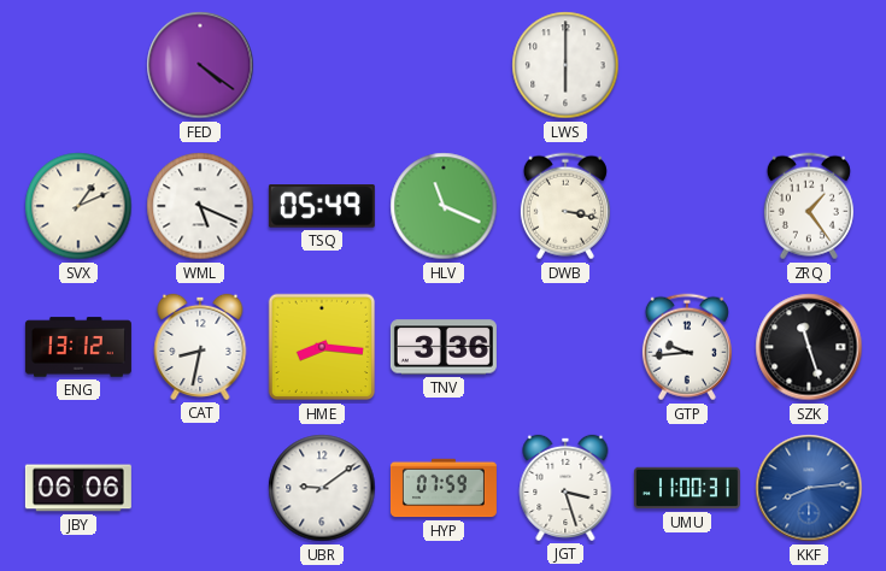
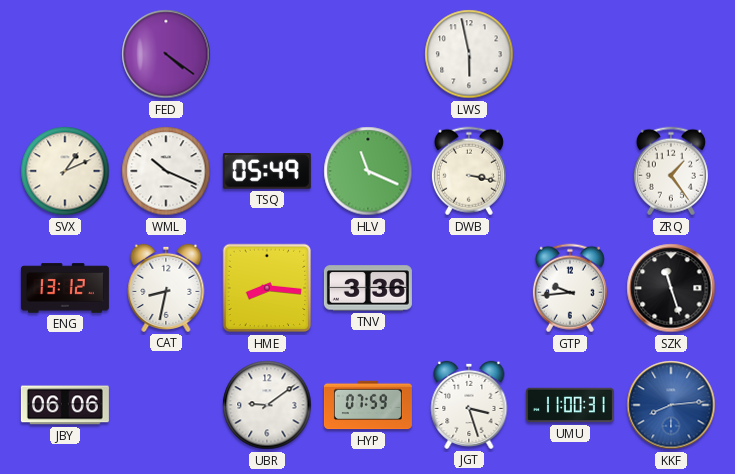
LWS: 6:00 -> 5:58 (469, 54)
WML: 5:19 -> 10:19 (166, 171)
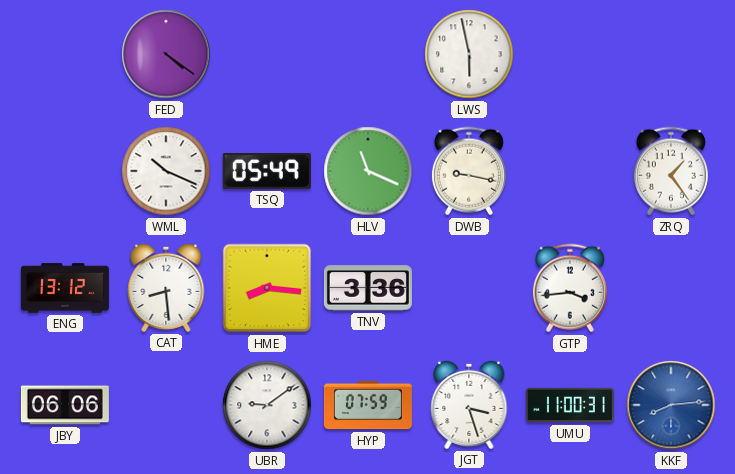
SVX: 1:11 -> none (65, 171)
DWB: 3:17 -> 9:17 (469, 171)
CAT: 8:32 -> 8:29 (166, 288)
GTP: 9:44 -> 3:44 (570, 288)
SZK: 11:27 -> none (671, 288)
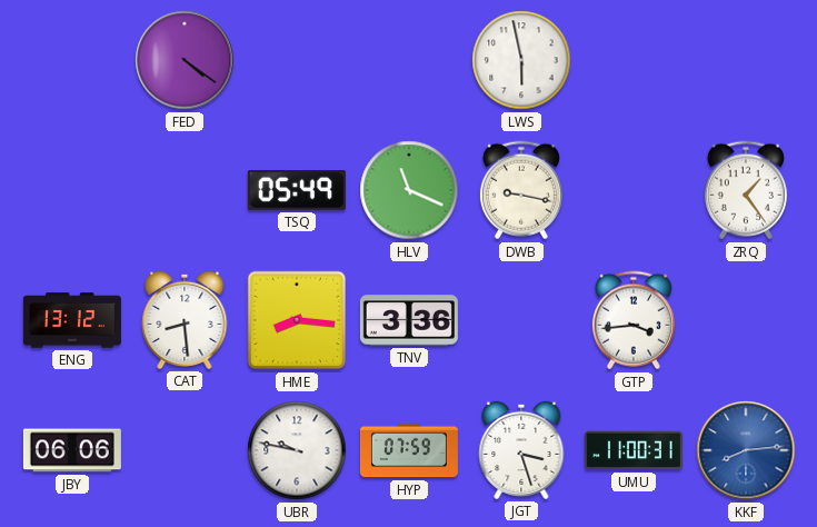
WML: 10:19 -> none (166, 171)
UBR: 9:09 -> 9:47 (297, 450)
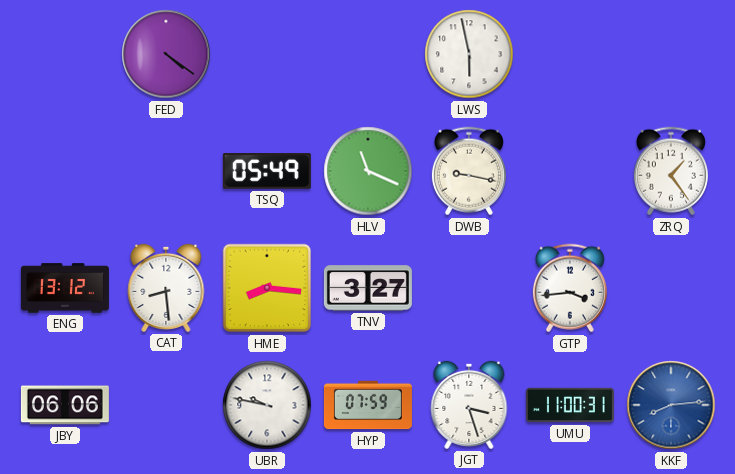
TNV: 3:36 -> 3:27 (368, 288)
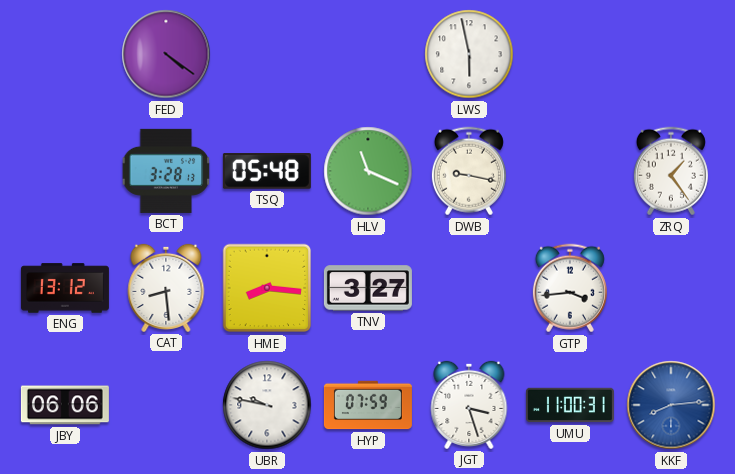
BCT: none -> 3:28 (166, 171)
TSQ: 05:49 -> 05:48 (267, 171)
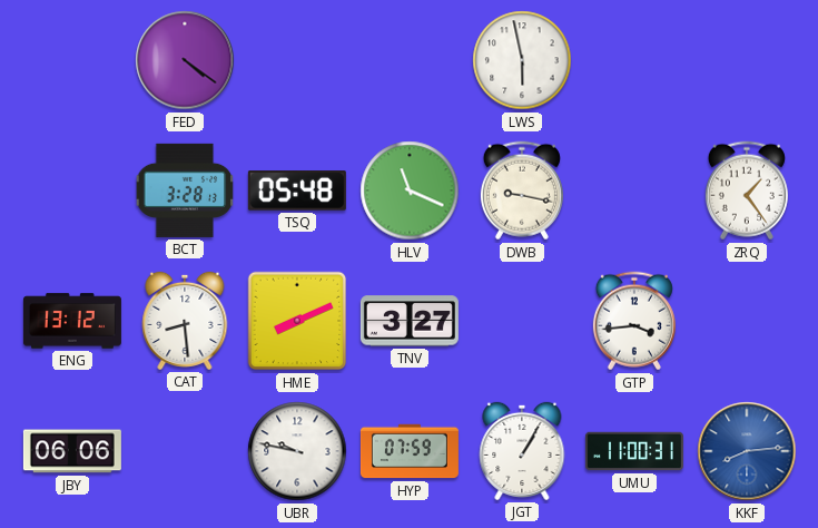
HME: 8:16 -> 8:11 (297, 321)
JGT: 3:27 -> 1:05 (522, 451)
